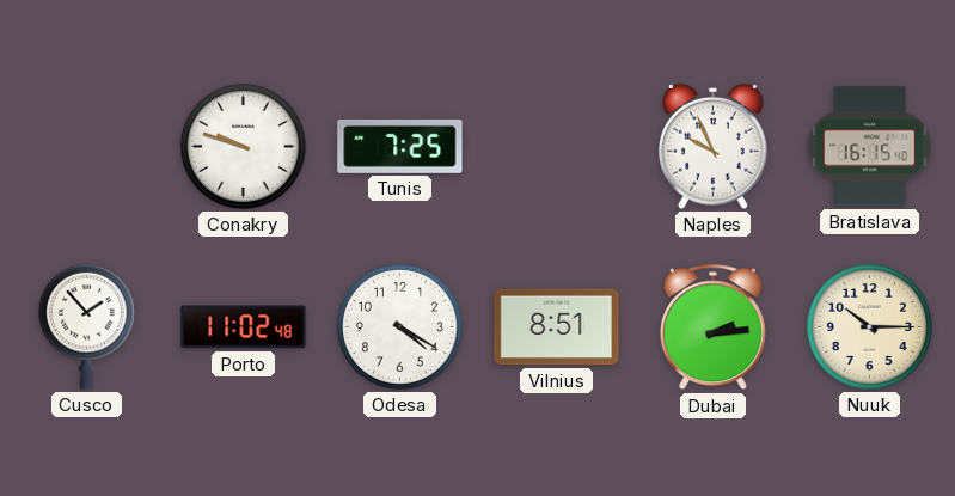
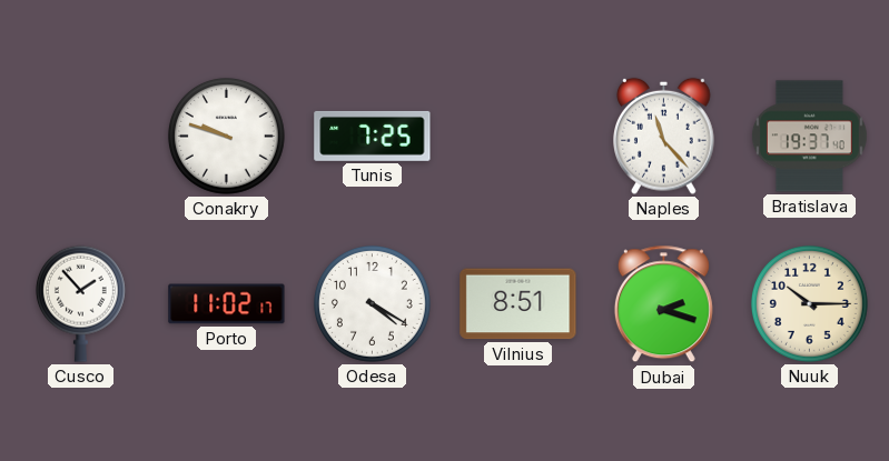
Naples: 9:56 -> 11:23 (664, 136)
Bratislava: 16:15 -> 19:37 (809, 137)
Porto: 11:02:48 -> 11:02:17 (227, 304)
Dubai: 2:14 -> 2:18 (663, 304)
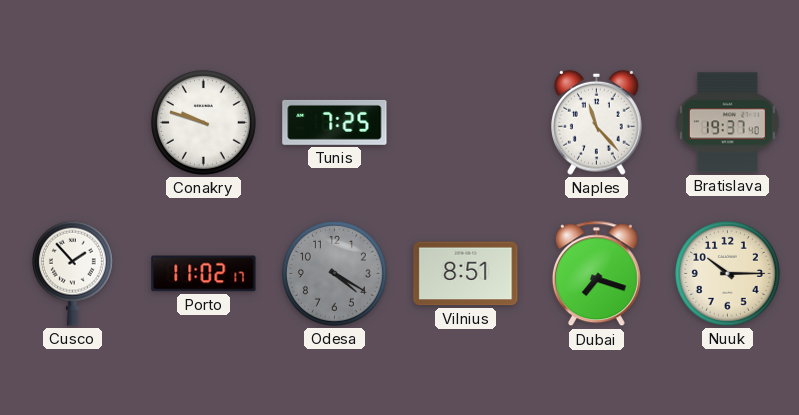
Odesa dial: white -> grey (334, 273)
Dubai: 2:18 -> 7:18 (596, 274)
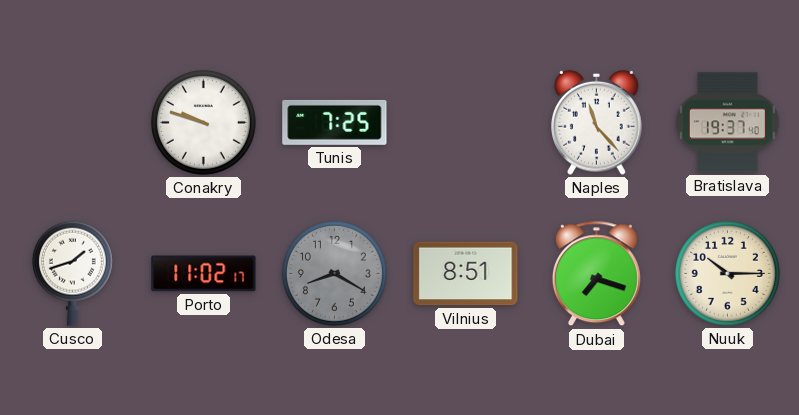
Cusco: 1:53 -> 1:42 (72, 273)
Odesa: 4:20 -> 8:20 (334, 273)
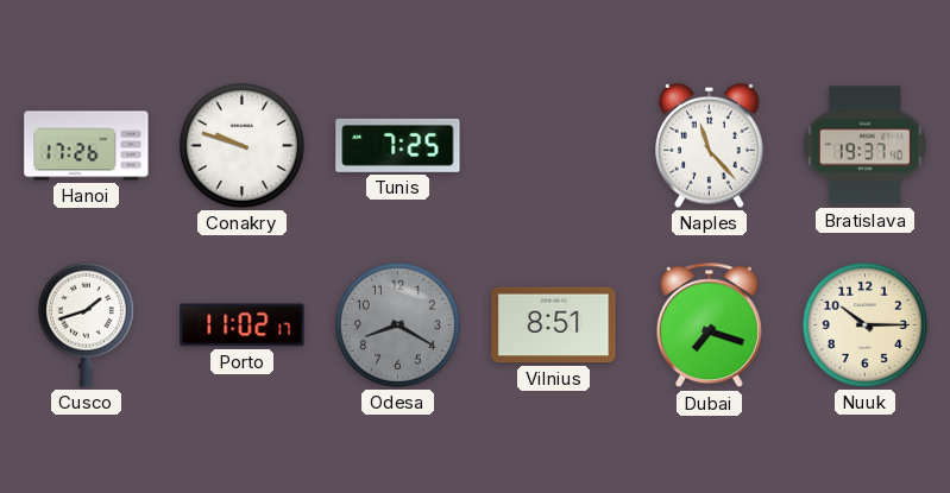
Hanoi: none -> 17:26 (87, 146)
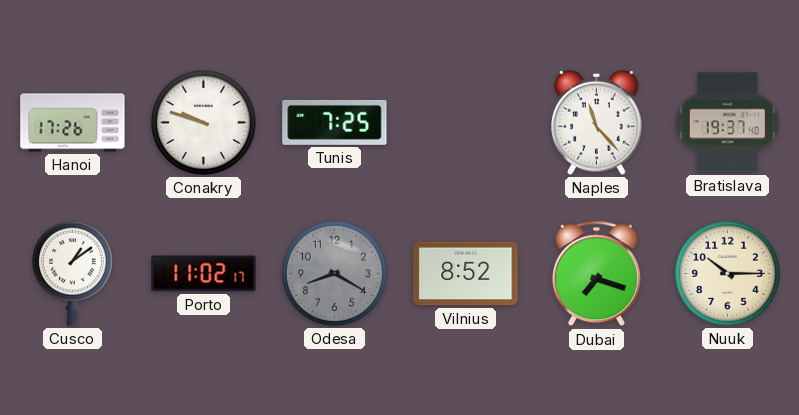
Cusco: 1:42 -> 1:09 (72, 273)
Vilnius: 8:51 -> 8:52 (466, 274)
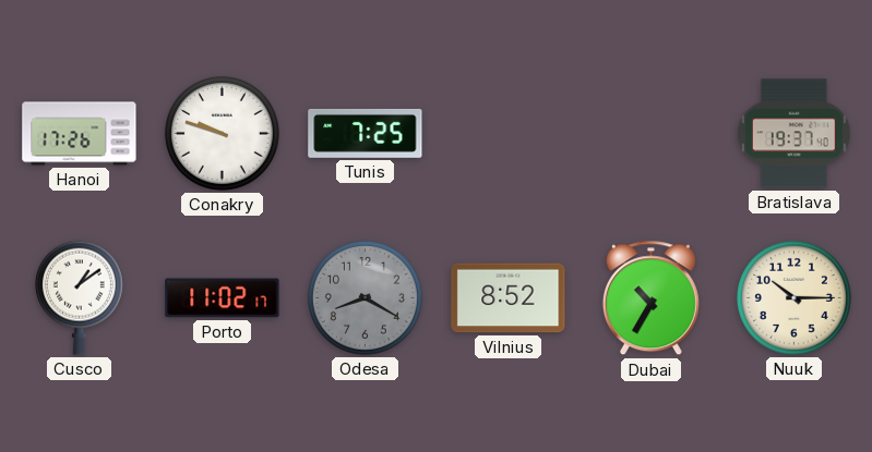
Naples: 11:23 -> none (597, 122)
Dubai: 7:18 -> 10:35 (650, 298)
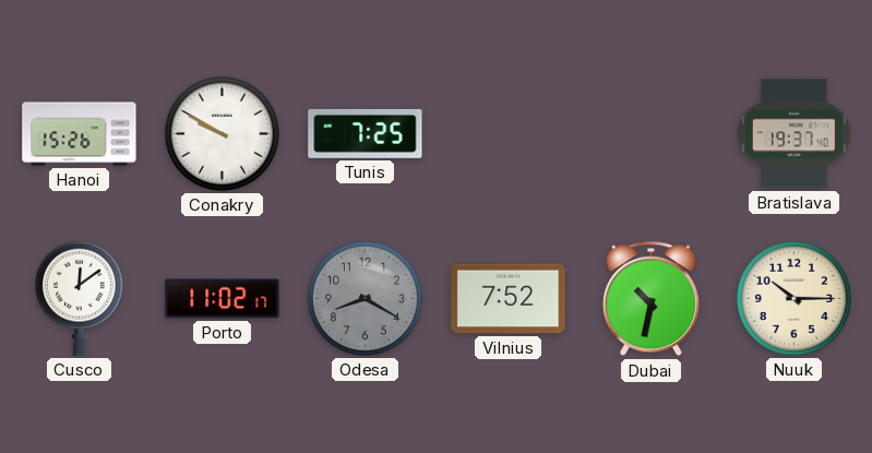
Hanoi: 17:26 -> 15:26 (80, 134)
Conakry: 9:48 -> 9:50 (222, 133)
Cusco: 1:09 -> 12:09 (79, 298)
Vilnius: 8:52 -> 7:52 (509, 299)
Dubai: 10:35 -> 10:32 (650, 299)
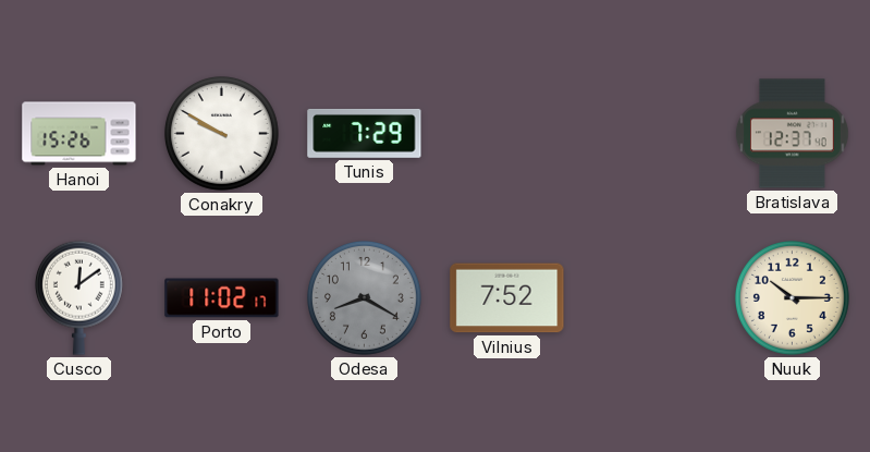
Tunis: 7:25 -> 7:29 (365, 133)
Bratislava: 19:37 -> 12:37 (792, 134)
Dubai: 10:32 -> none (650, 299)
